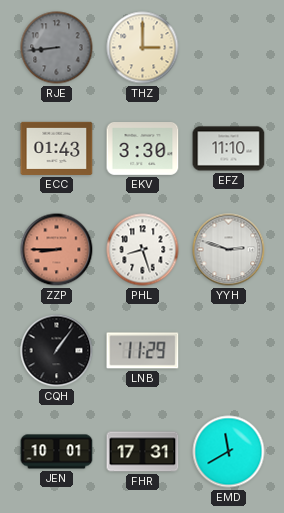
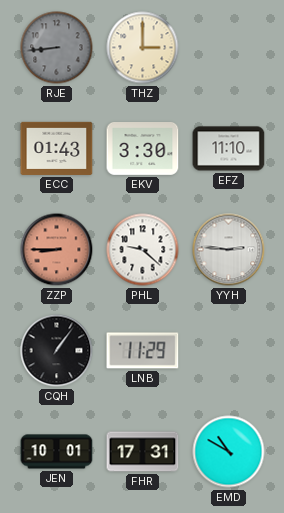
PHL: 8:27 -> 9:22 (143, 250)
YYH: 2:48 -> 2:46 (229, 250)
EMD: 11:40 -> 10:50 (229, 452)
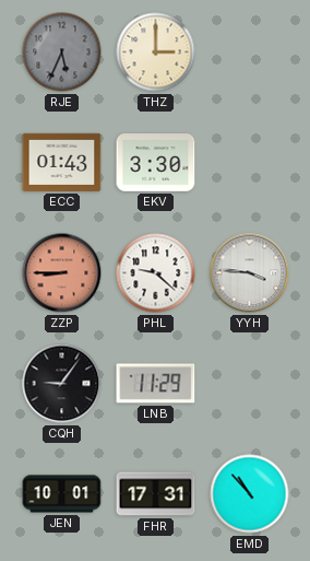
RJE: 8:44 -> 5:34 (62, 52)
EFZ: 11:10 -> none (229, 149)
YYH: 2:46 -> 3:46 (250, 273)
CQH: 1:06 -> 9:06 (62, 384)
EMD: 10:50 -> 10:53 (250, 494)
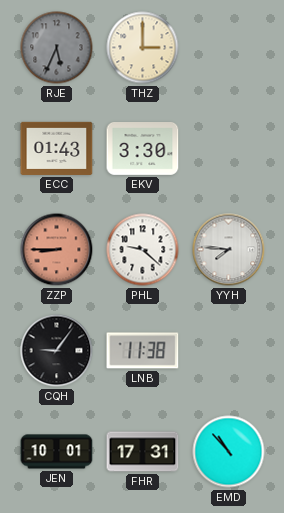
YYH: 3:46 -> 7:46 (229, 250)
LNB: 11:29 -> 11:38 (143, 351)
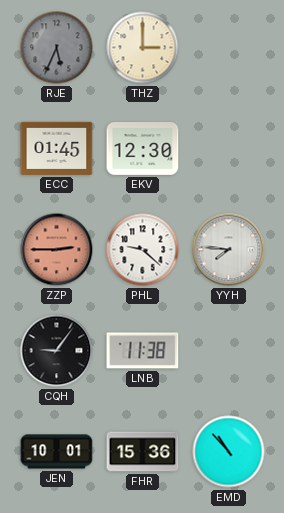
ECC: 01:43 -> 01:45 (57, 148)
EKV: 3:30 -> 12:30 (143, 149)
ZZP: 8:45 -> 2:45 (57, 250)
FHR: 17:31 -> 15:36 (143, 452)
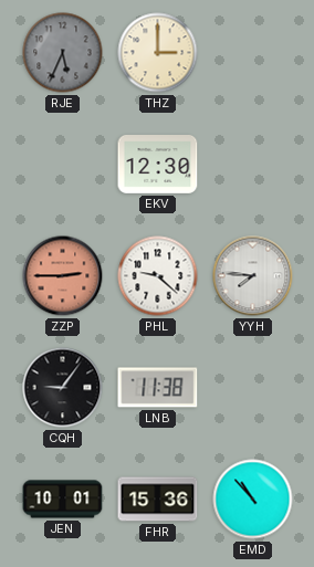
ECC: 01:45 -> none (57, 148)
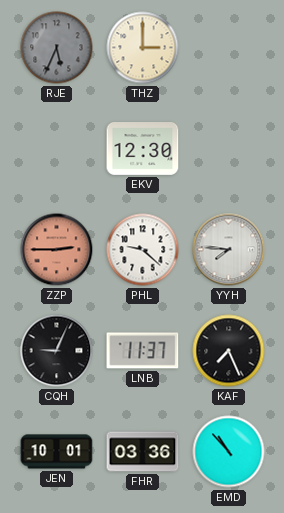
CQH: 9:06 -> 9:04 (57, 351)
LNB: 11:38 -> 11:37 (143, 351)
KAF: none -> 7:26 (229, 351)
FHR: 15:36 -> 03:36 (143, 452)
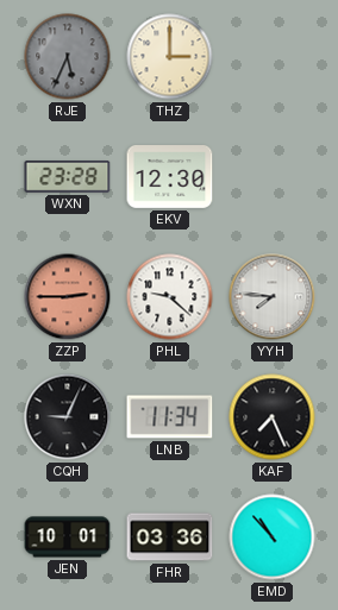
WXN: none -> 23:28 (68, 177)
LNB: 11:37 -> 11:34 (170, 417)
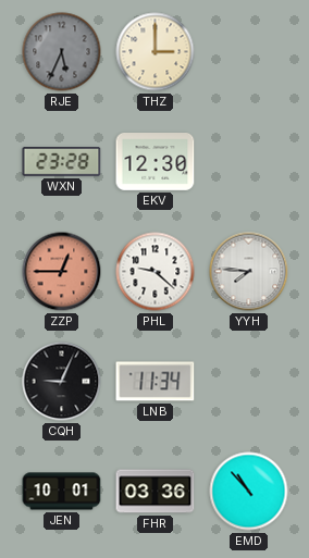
ZZP: 2:45 -> 12:45 (62, 272)
KAF: 7:26 -> none (273, 417)
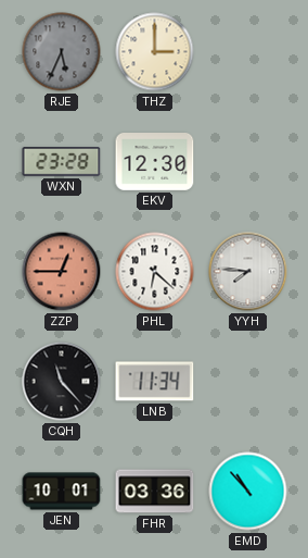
PHL: 9:22 -> 6:22 (155, 272)
CQH: 9:04 -> 11:23 (62, 382)
